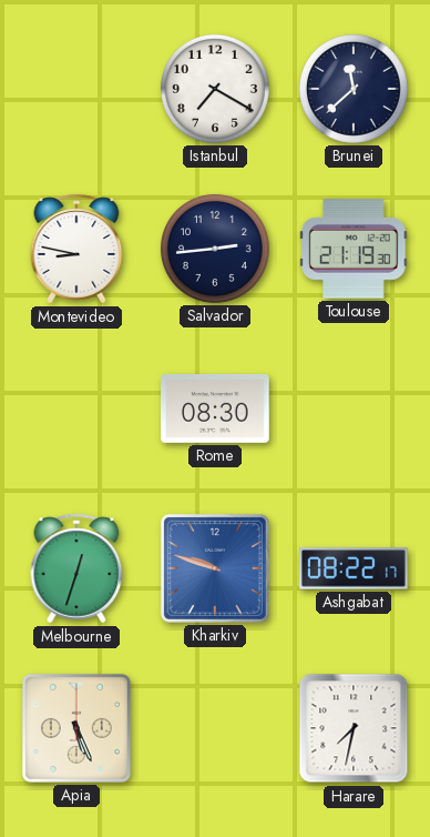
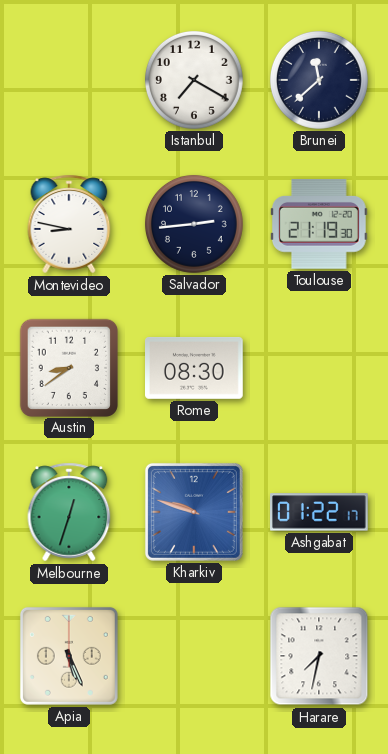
Austin: none -> 8:39 (68, 367)
Ashgabat: 08:22 -> 01:22 (320, 512)
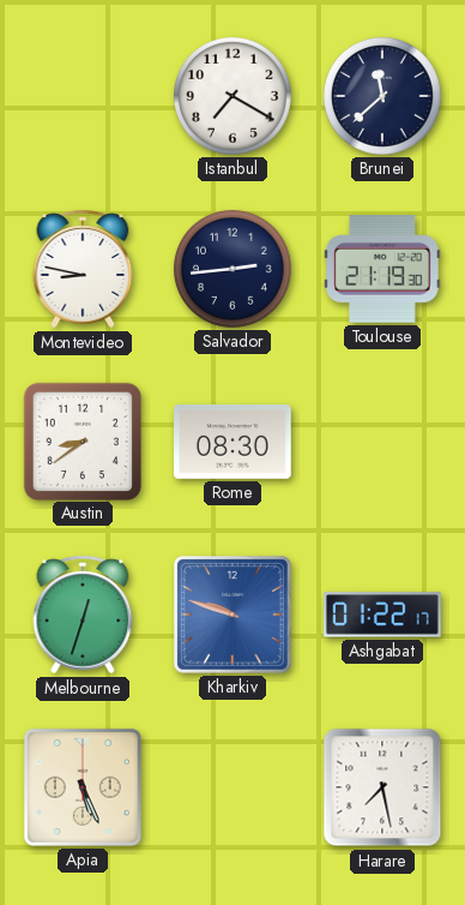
Harare: 7:32 -> 7:28 (382, 787)
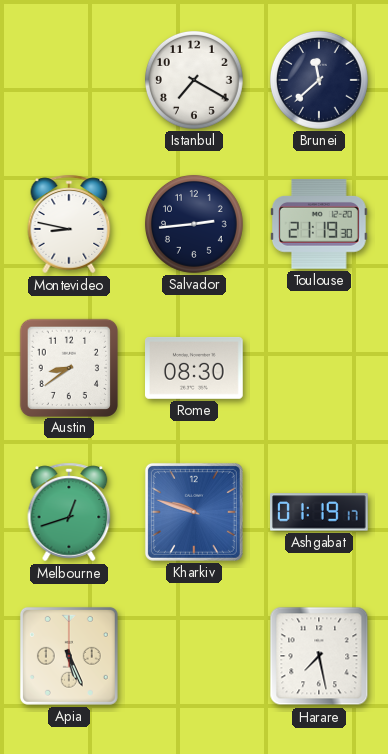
Melbourne: 12:33 -> 12:42 (69, 512)
Ashgabat: 01:22 -> 01:19 (320, 512)
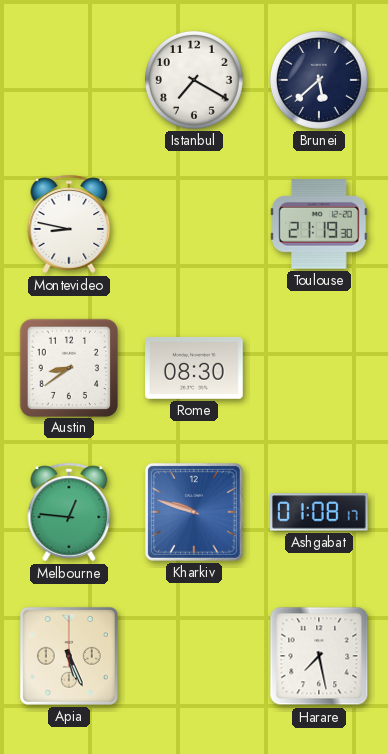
Brunei: 11:38 -> 5:38 (319, 80)
Salvador: 2:44 -> none (194, 224)
Melbourne: 12:42 -> 12:46 (69, 512)
Ashgabat: 01:19 -> 01:08 (320, 512)
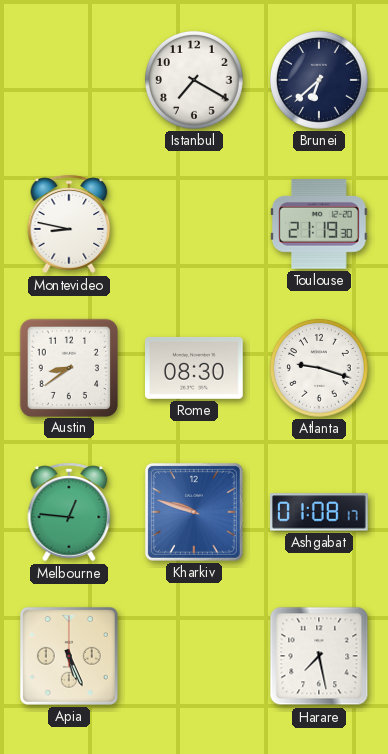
Brunei: 5:38 -> 6:38 (319, 80)
Atlanta: none -> 9:18 (319, 368)
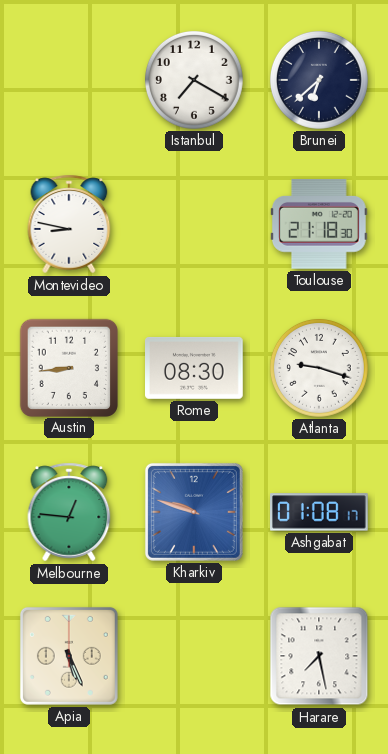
Toulouse: 21:19 -> 21:18 (319, 224)
Austin: 8:39 -> 8:44 (68, 367)
